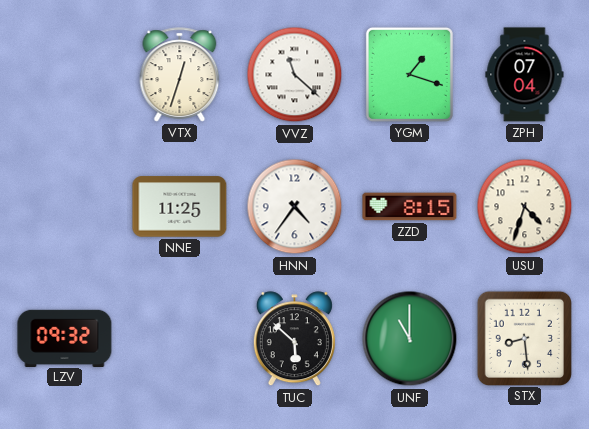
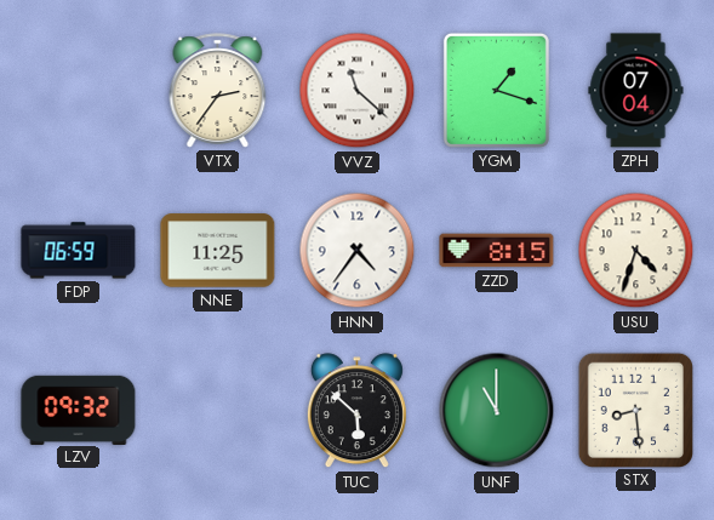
VTX: 12:33 -> 2:36 (218, 91)
FDP: none -> 06:59 (79, 251)
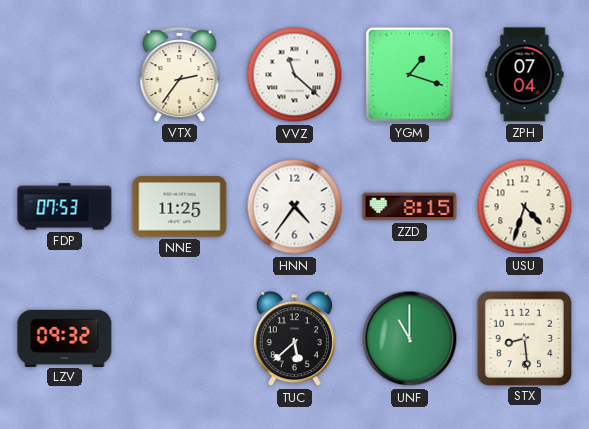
FDP: 06:59 -> 07:53 (65, 207)
TUC: 5:52 -> 5:38 (294, 339)
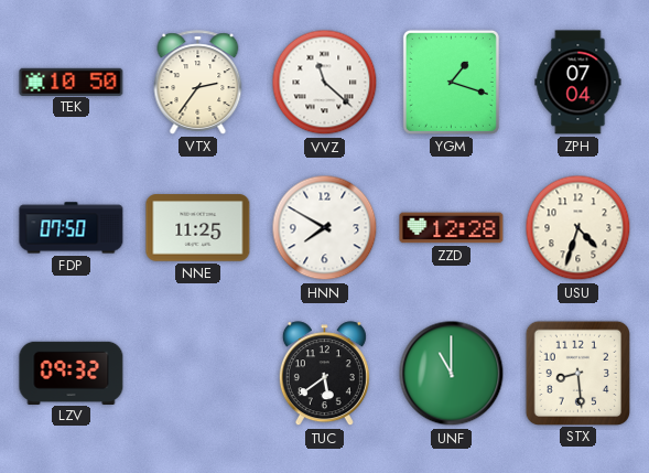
TEK: none -> 10:50 (72, 82)
FDP: 07:53 -> 07:50 (72, 228)
HNN: 4:36 -> 7:50 (325, 228)
ZZD: 8:15 -> 12:28 (452, 228)
TUC: 5:38 -> 5:39 (324, 374)
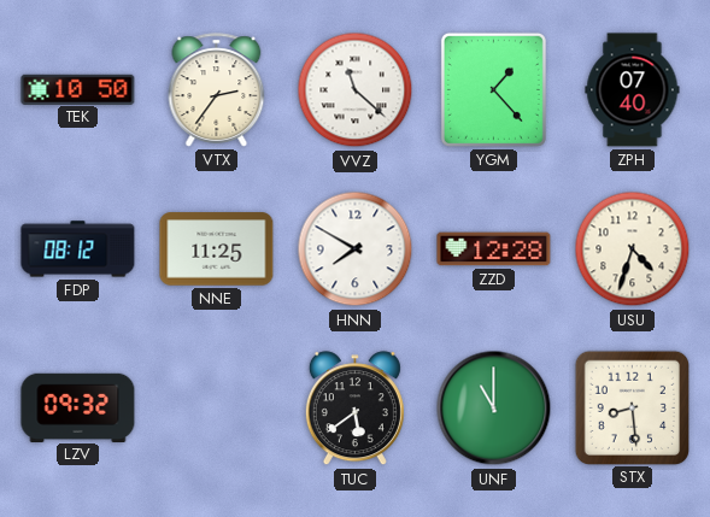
YGM: 1:18 -> 1:23 (493, 89)
ZPH: 07:04 -> 07:40 (633, 90)
FDP: 07:50 -> 08:12 (78, 249)
